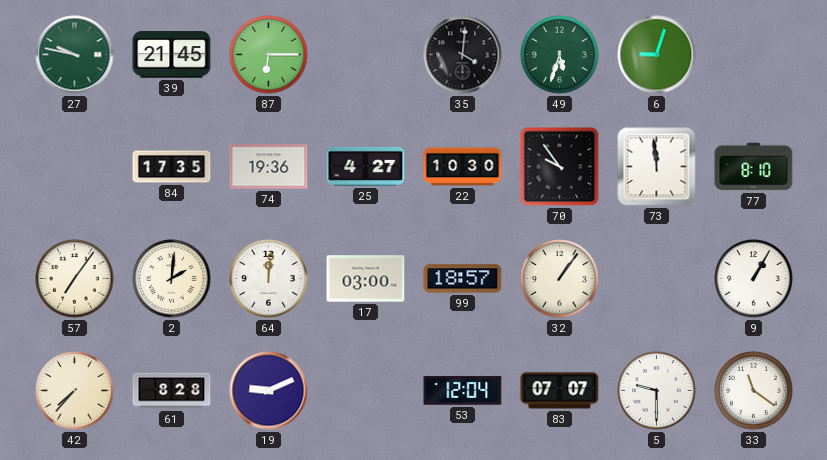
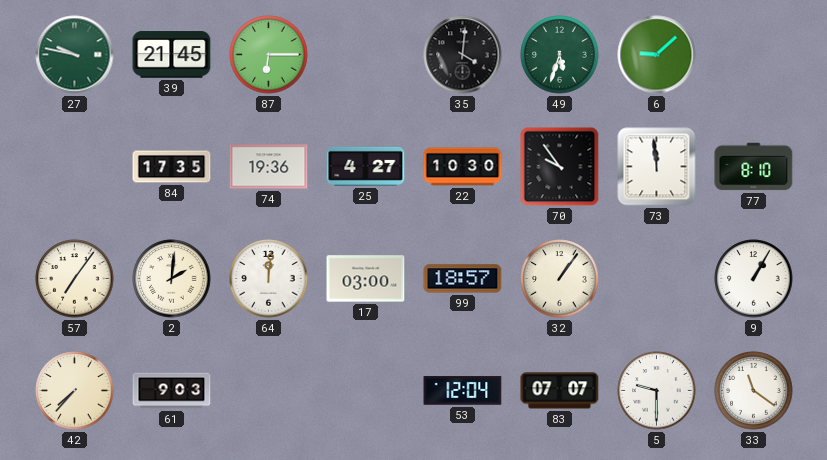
6: 9:03 -> 9:08 (657, 55)
61: 8:28 -> 9:03 (172, 391)
19: 9:11 -> none (269, 391)
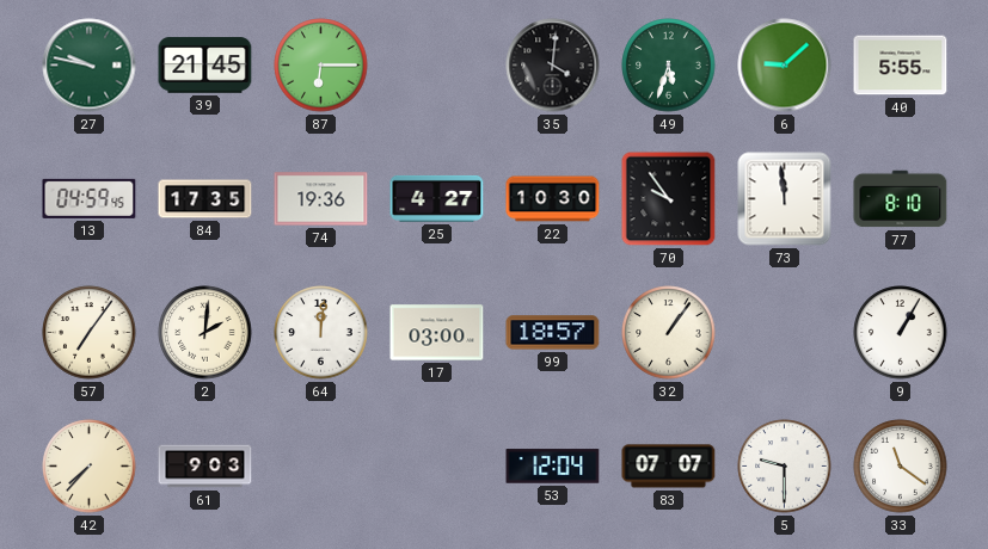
40: none -> 5:55 (901, 66)
13: none -> 04:59 (90, 198)
